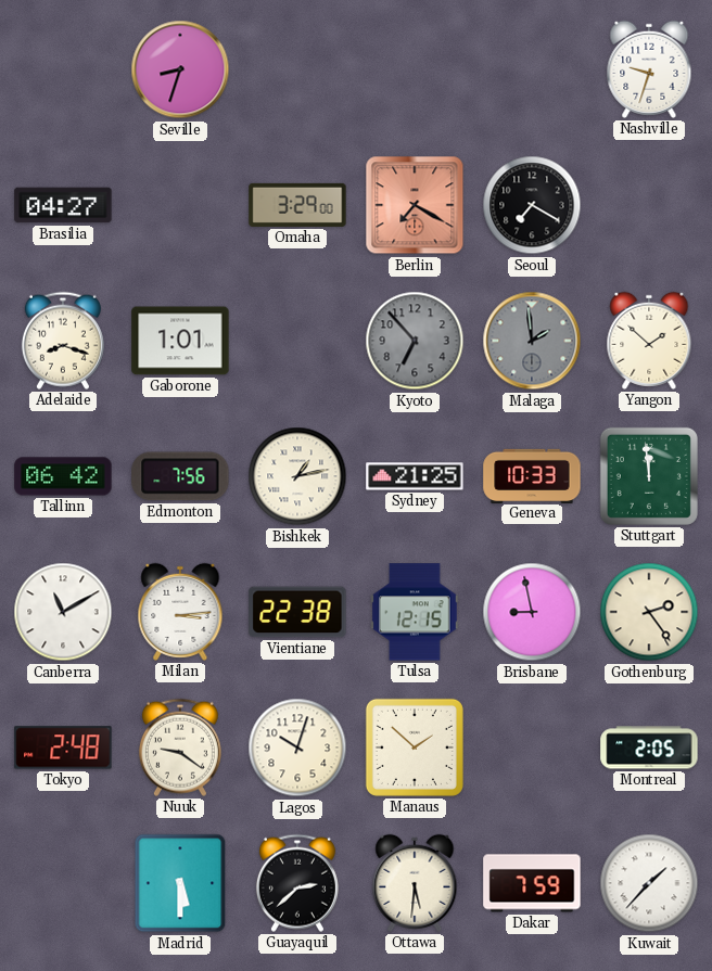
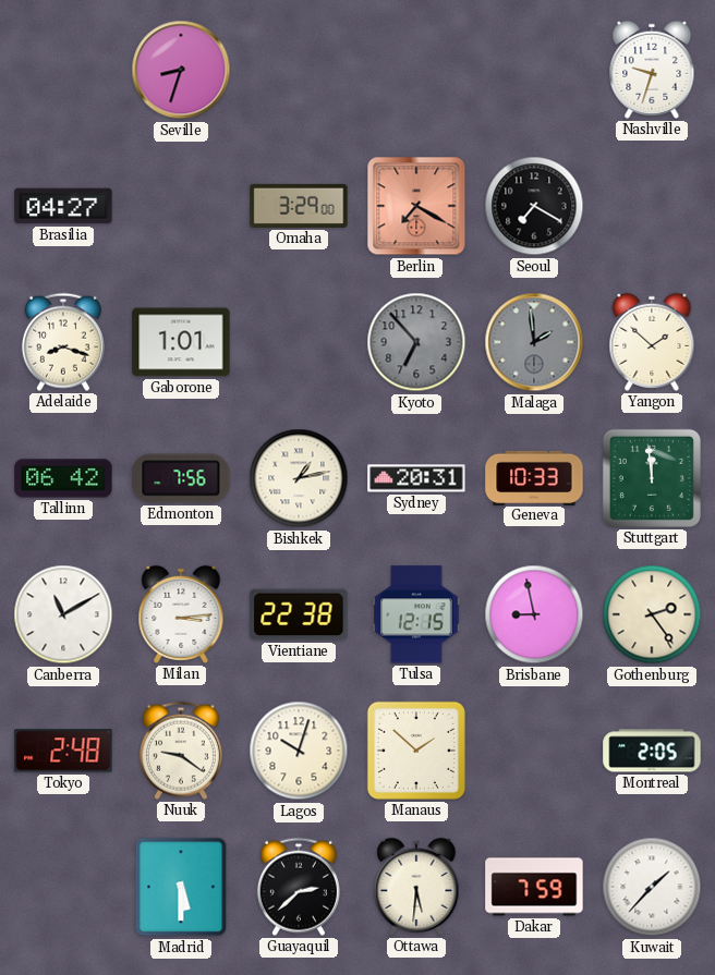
Sydney: 21:25 -> 20:31 (416, 478)
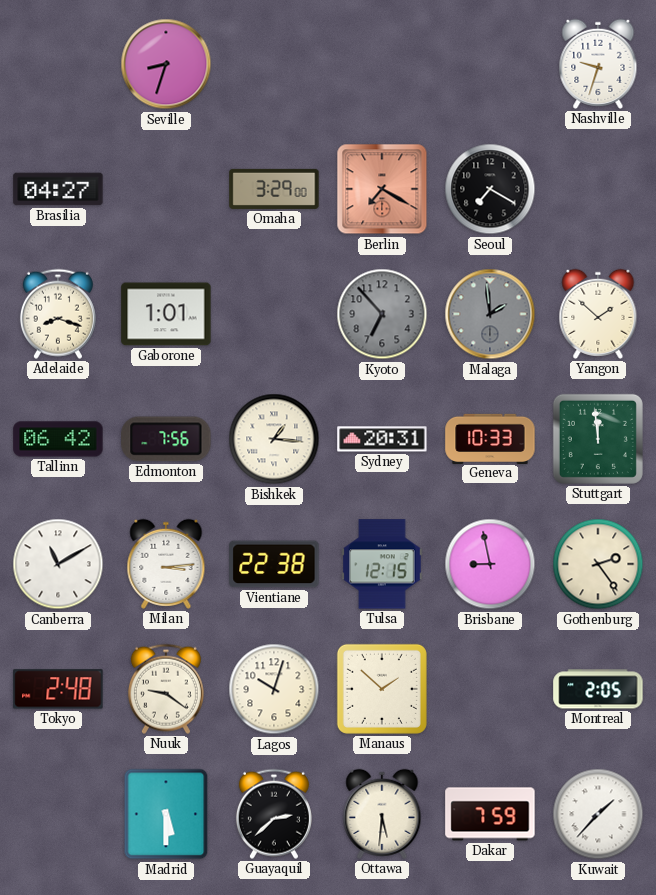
Bishkek: 1:13 -> 1:16 (274, 439)
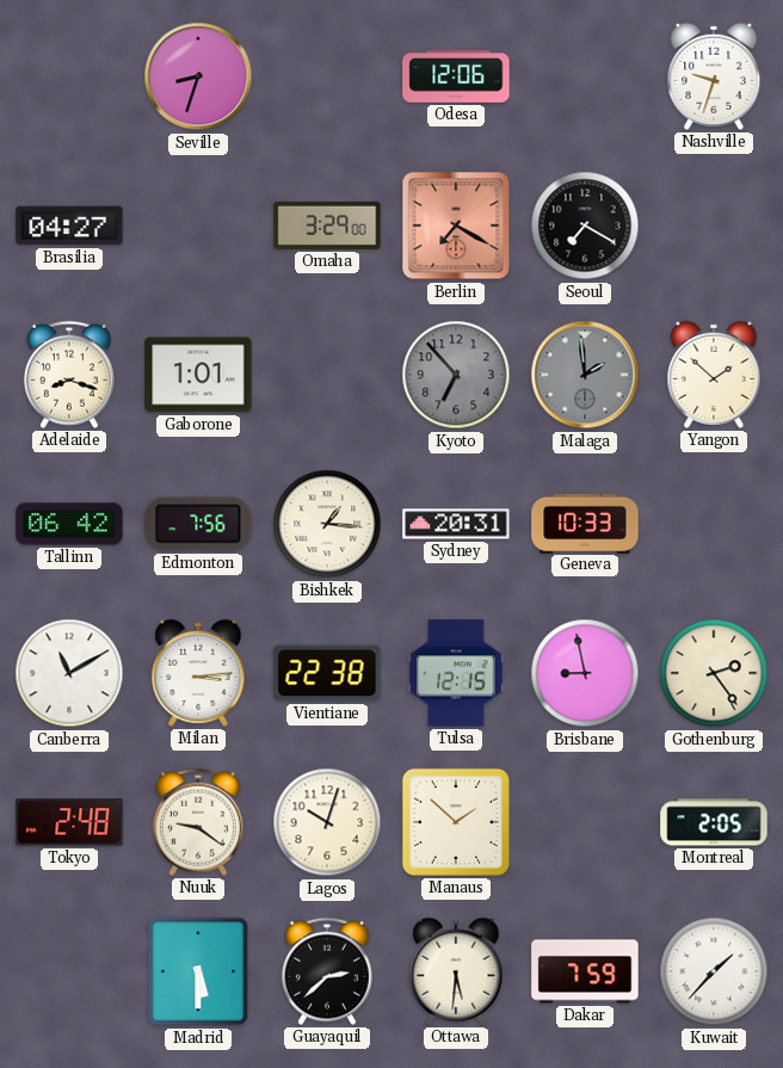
Odesa: none -> 12:06 (456, 78)
Stuttgart: 11:59 -> none (598, 439)
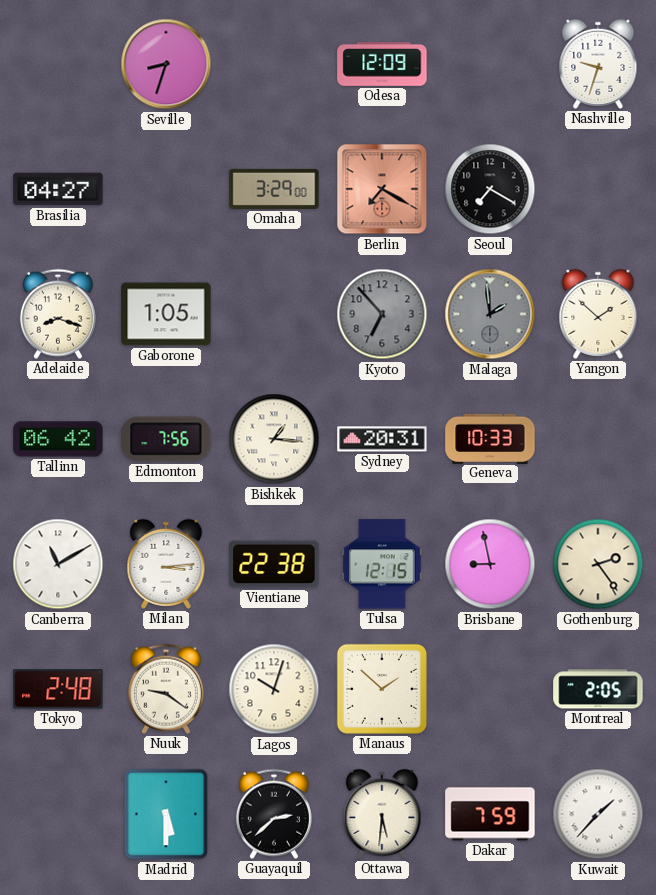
Odesa: 12:06 -> 12:09 (382, 65)
Gaborone: 1:01 -> 1:05 (166, 314)
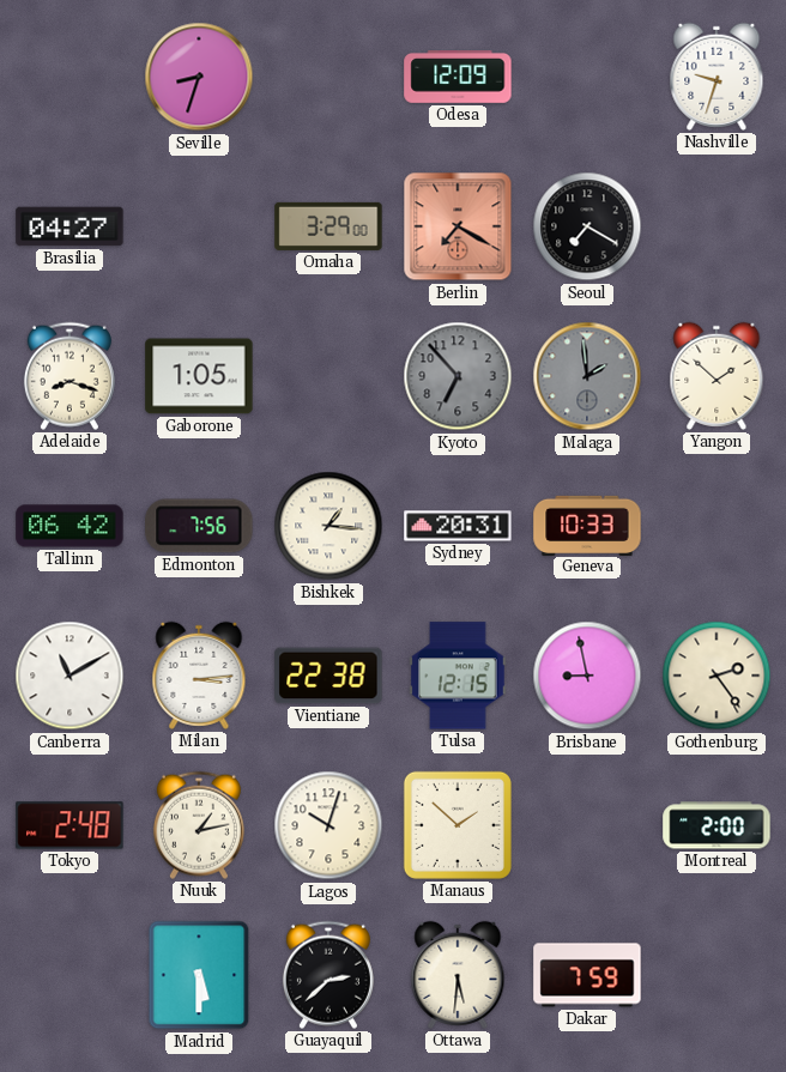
Nuuk: 9:21 -> 1:13 (199, 825)
Montreal: 2:05 -> 2:00 (717, 825)
Kuwait: 1:37 -> none (598, 814)
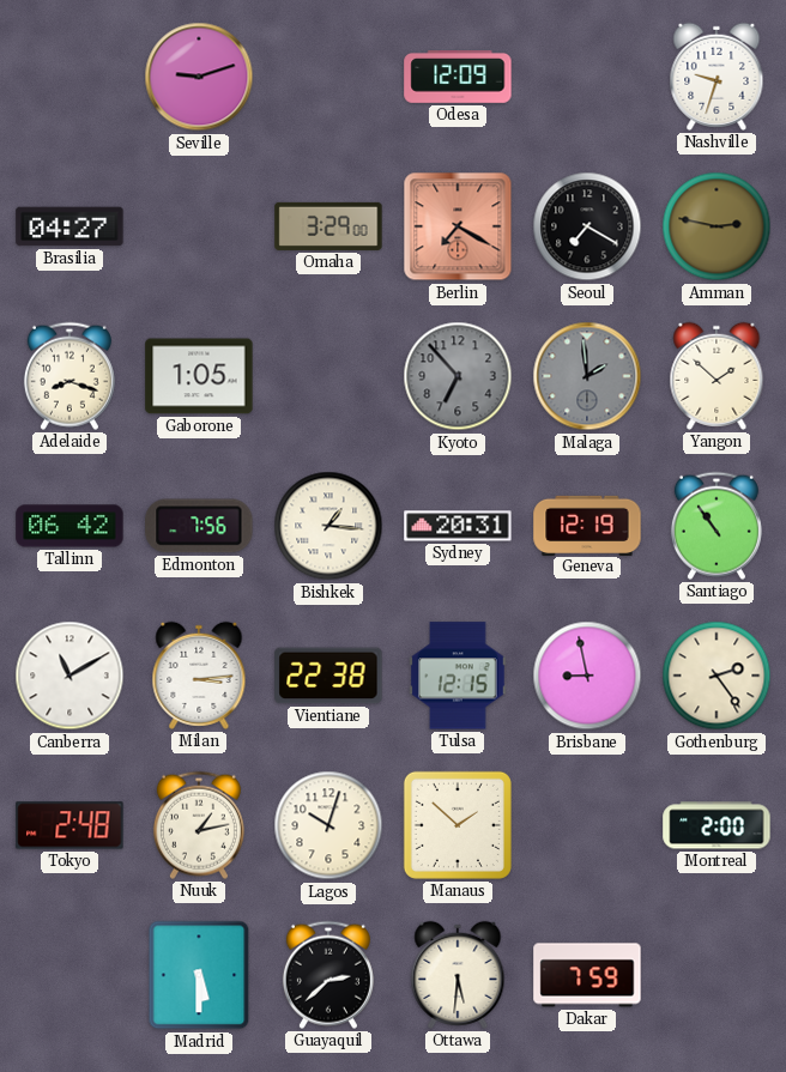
Seville: 8:33 -> 9:12 (199, 77)
Amman: none -> 2:47 (717, 226)
Geneva: 10:33 -> 12:19 (587, 525)
Santiago: none -> 10:54 (717, 526)
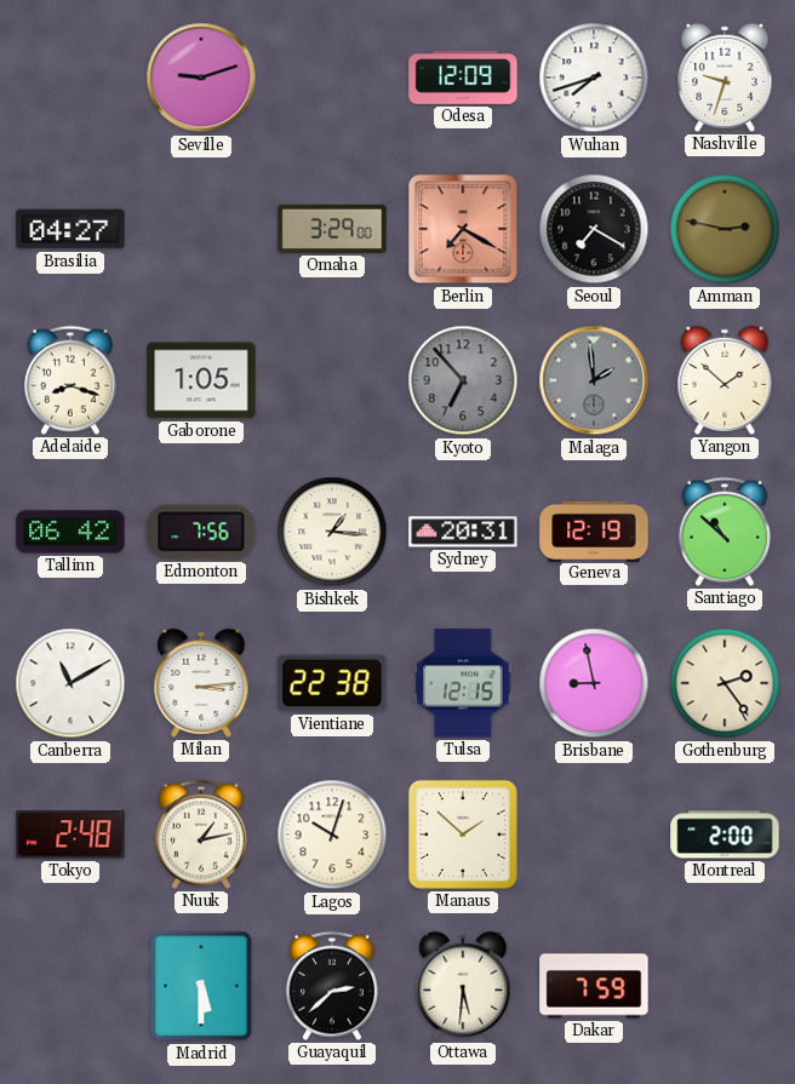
Wuhan: none -> 7:42 (594, 78)
Santiago: 10:54 -> 10:52 (725, 532)
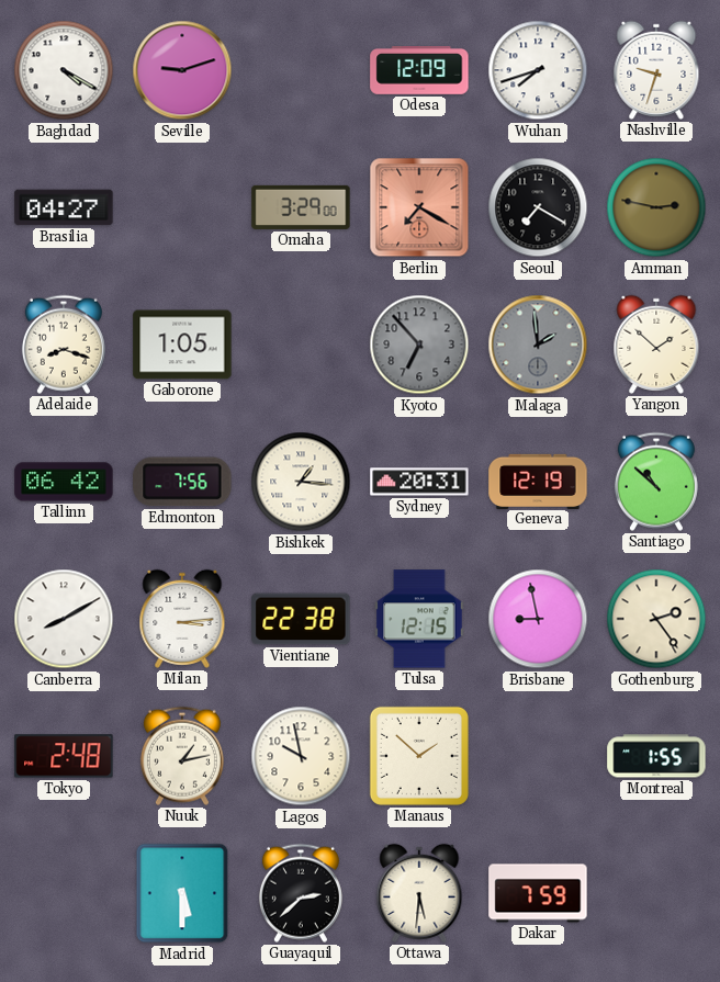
Baghdad: none -> 4:20 (64, 70)
Canberra: 11:10 -> 8:10 (64, 619)
Lagos: 10:03 -> 9:58 (301, 756)
Montreal: 2:00 -> 1:55 (656, 756)
